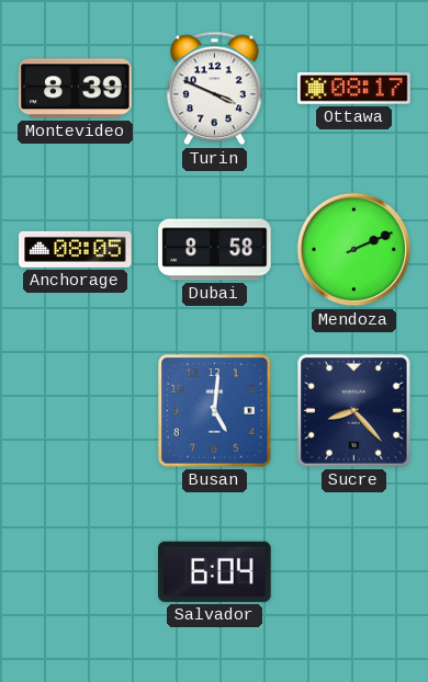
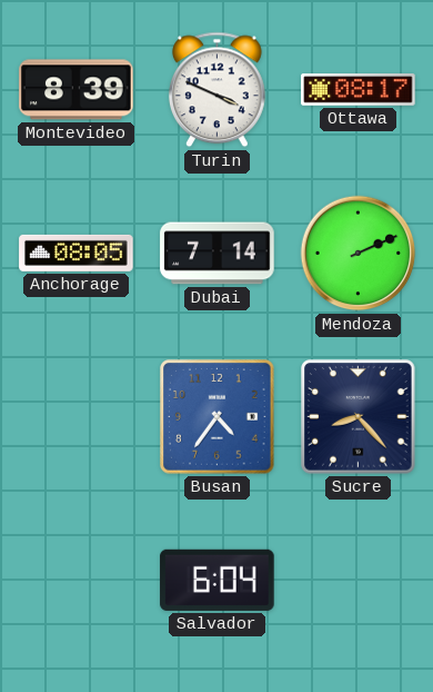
Dubai: 8:58 -> 7:14 (218, 254)
Busan: 5:01 -> 4:36 (218, 417)
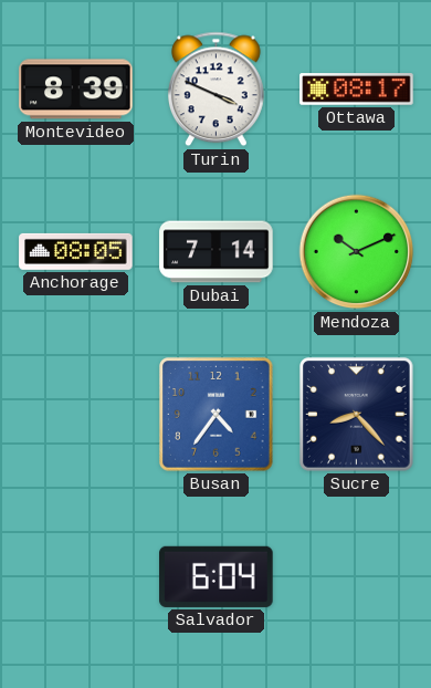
Mendoza: 2:11 -> 10:11 (357, 252)
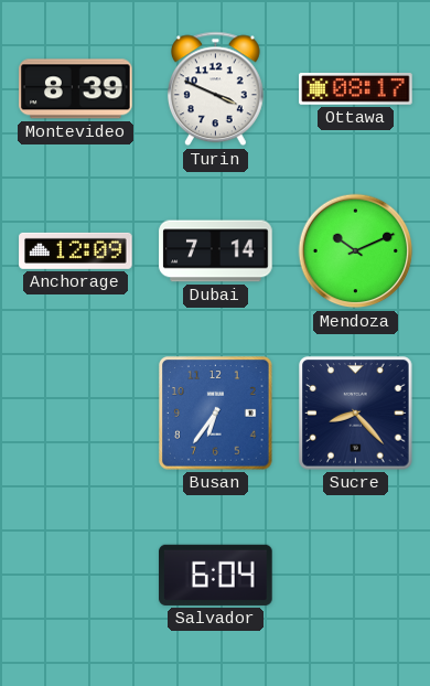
Anchorage: 08:05 -> 12:09 (76, 250)
Busan: 4:36 -> 6:36 (216, 414)
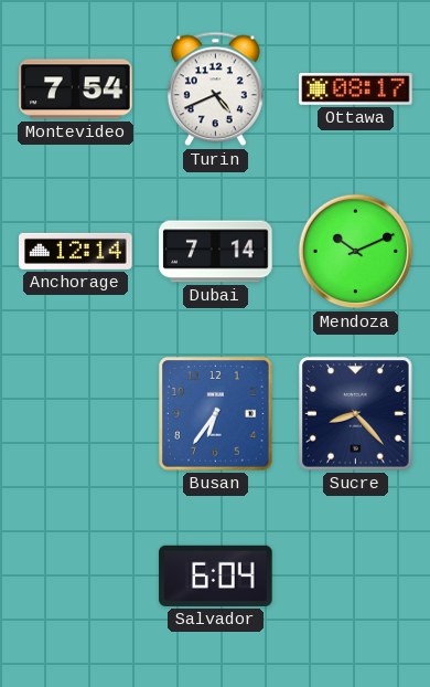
Montevideo: 8:39 -> 7:54 (76, 89)
Turin: 3:49 -> 4:41 (215, 89)
Anchorage: 12:09 -> 12:14 (76, 251)
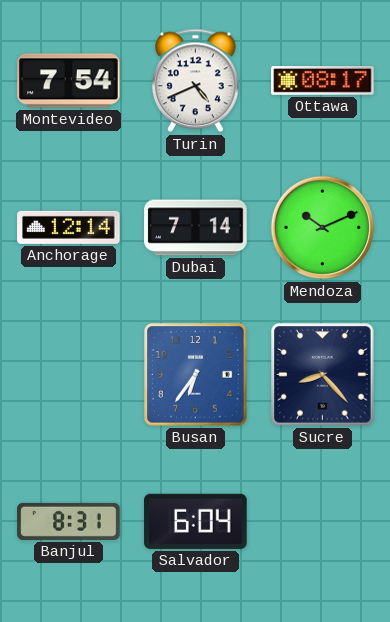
Banjul: none -> 8:31 (69, 521)
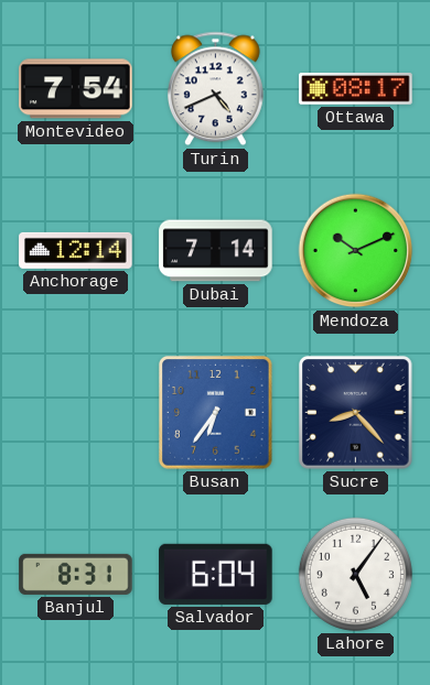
Lahore: none -> 5:06 (355, 574)
